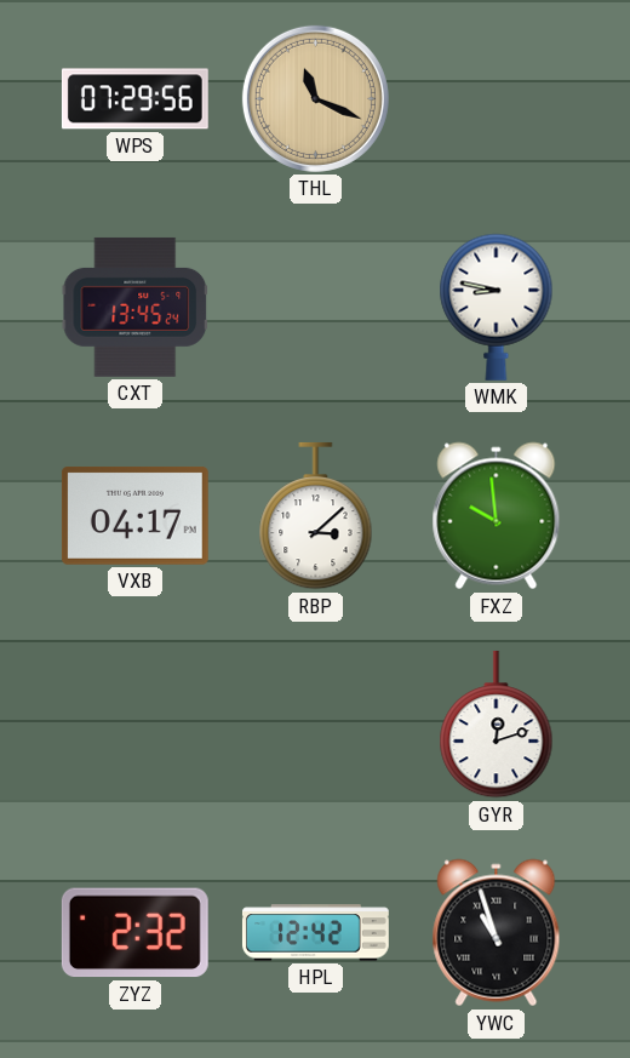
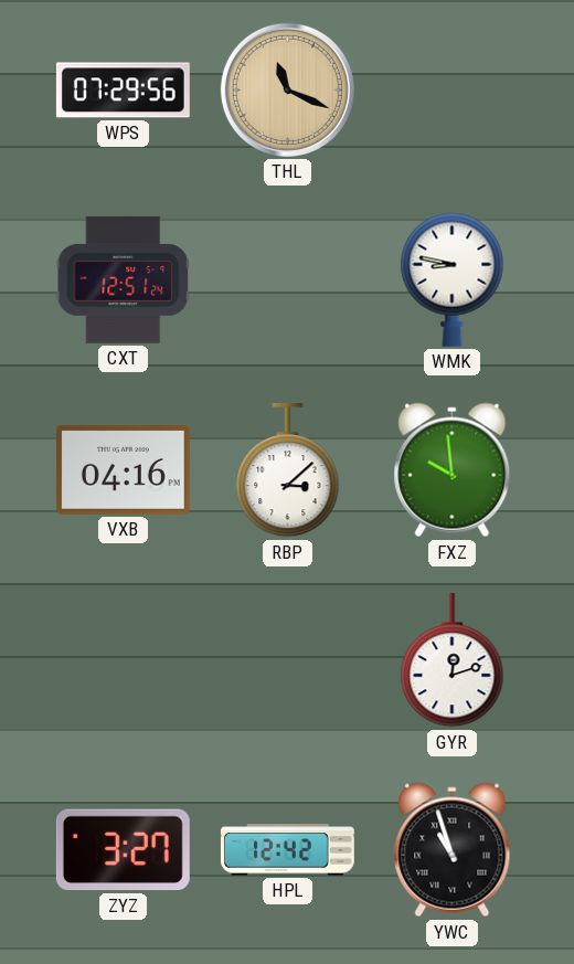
CXT: 13:45 -> 12:51 (124, 279)
VXB: 04:17 -> 04:16 (123, 469)
ZYZ: 2:32 -> 3:27 (123, 850)
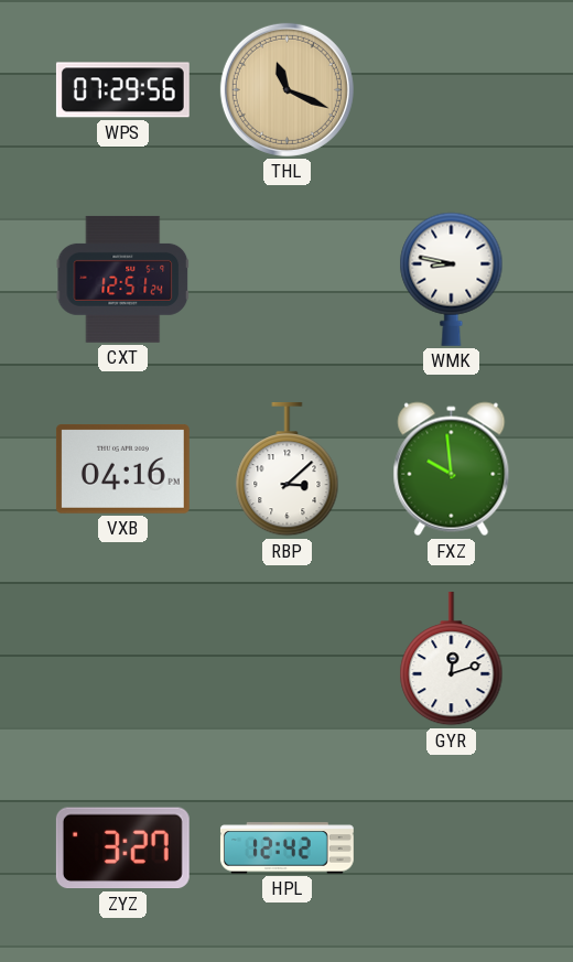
YWC: 10:57 -> none (453, 850)
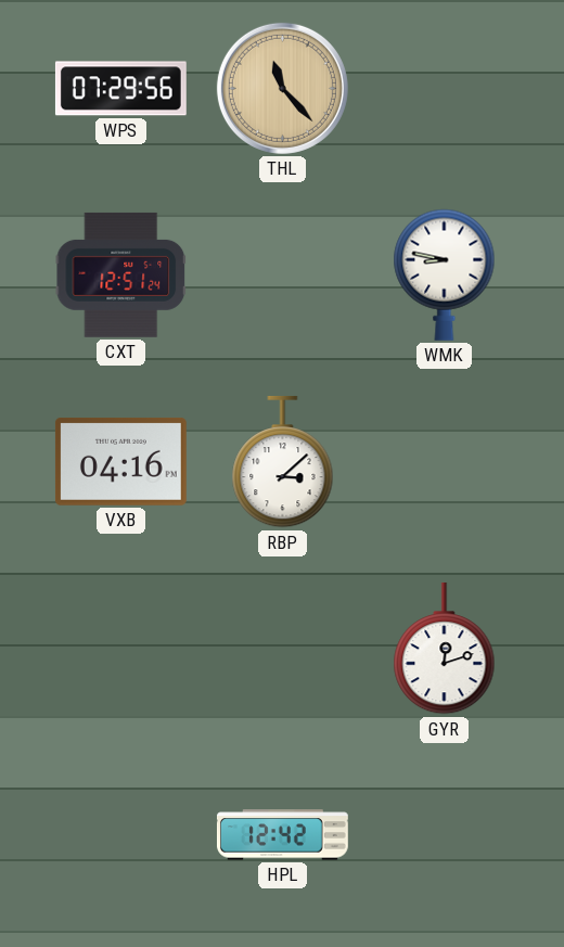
THL: 11:19 -> 11:23 (282, 88)
FXZ: 9:59 -> none (452, 469)
ZYZ: 3:27 -> none (122, 848)
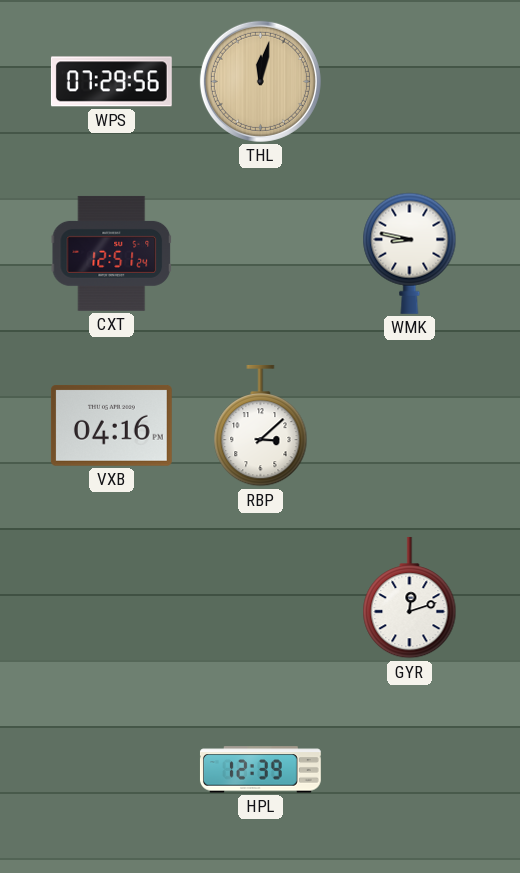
THL: 11:23 -> 12:02 (260, 81)
HPL: 12:42 -> 12:39 (260, 770)
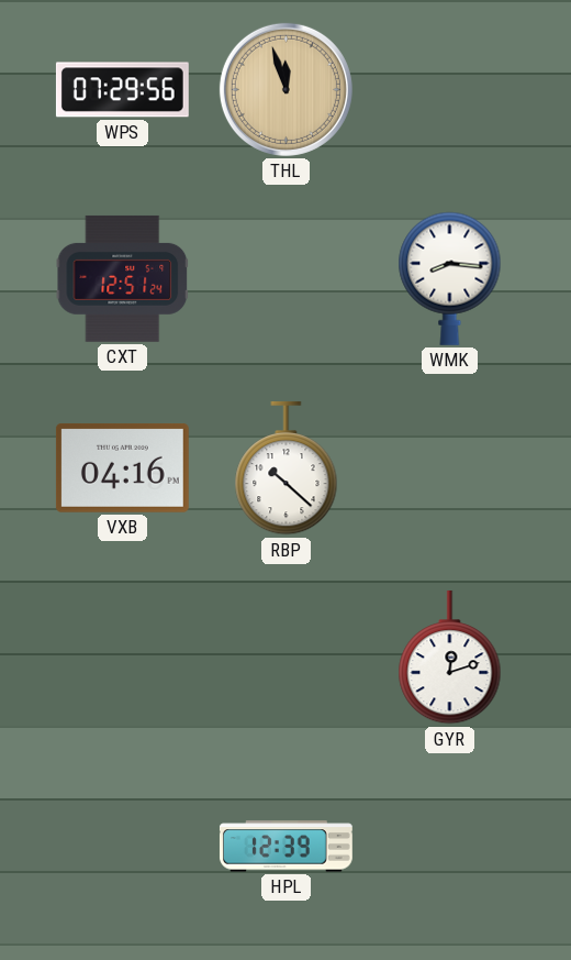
THL: 12:02 -> 11:57 (285, 89)
WMK: 8:47 -> 8:16 (450, 278)
RBP: 3:08 -> 10:22 (287, 468)
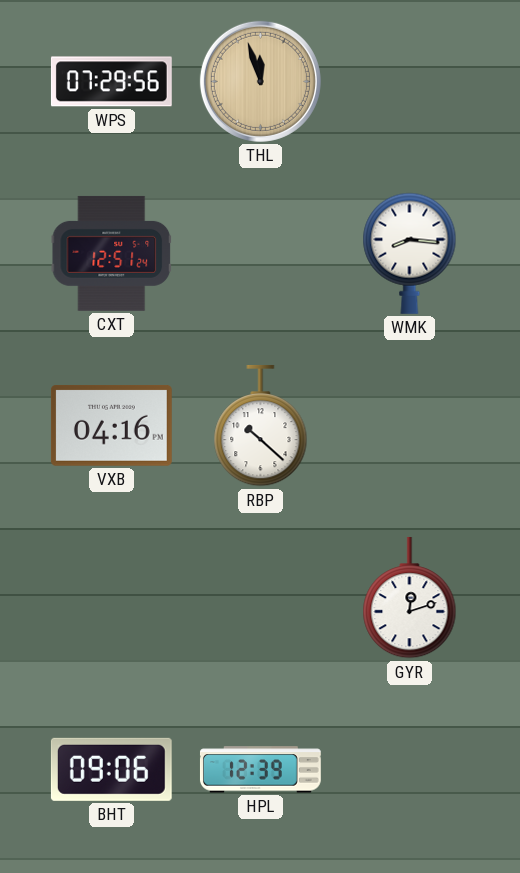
BHT: none -> 09:06 (111, 769)
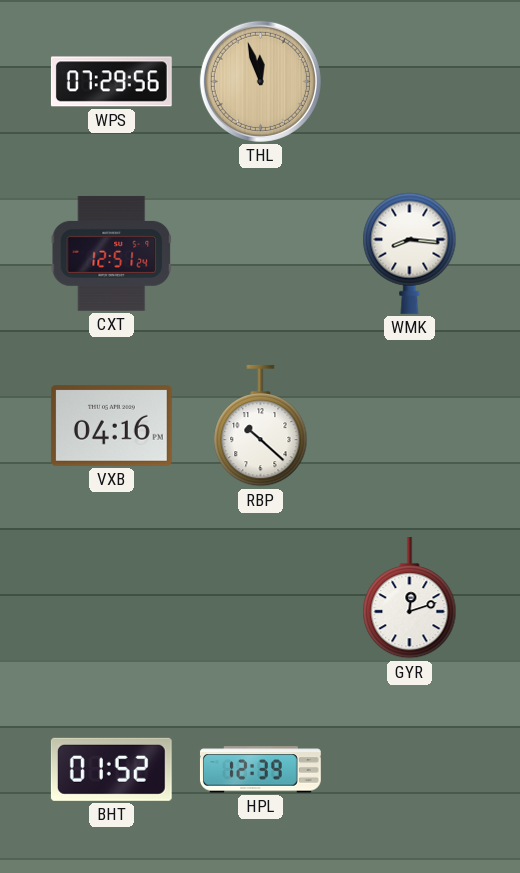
BHT: 09:06 -> 01:52 (111, 769)
